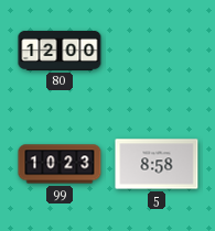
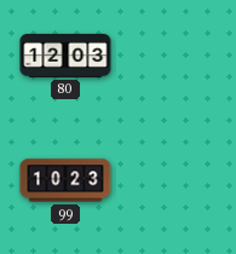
80: 12:00 -> 12:03 (65, 56)
5: 8:58 -> none (157, 164)
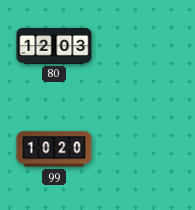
99: 10:23 -> 10:20 (54, 149)
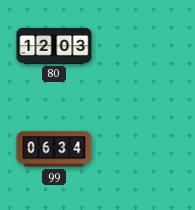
99: 10:20 -> 06:34 (54, 149)
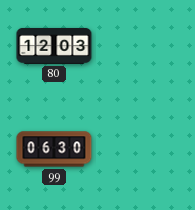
99: 06:34 -> 06:30 (54, 149)
